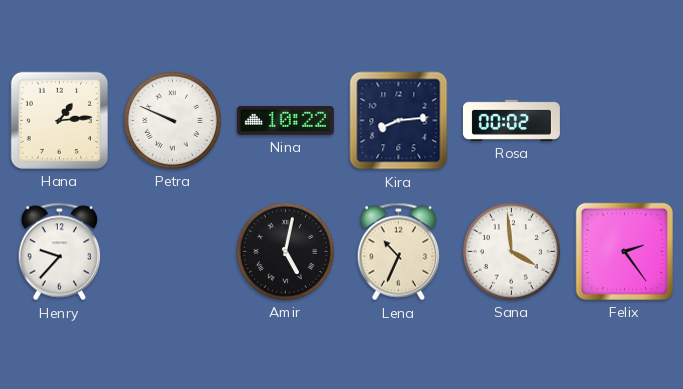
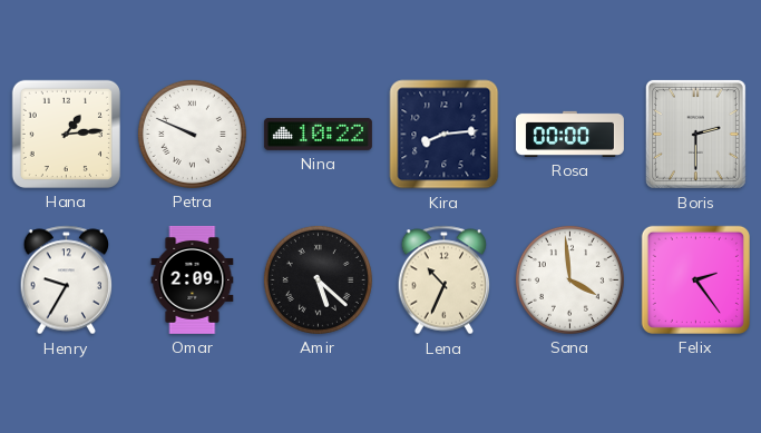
Rosa: 00:02 -> 00:00 (569, 134)
Boris: none -> 2:30 (695, 134)
Henry: 9:37 -> 9:35 (67, 281)
Omar: none -> 2:09 (193, 279)
Amir: 5:02 -> 5:22 (318, 279)
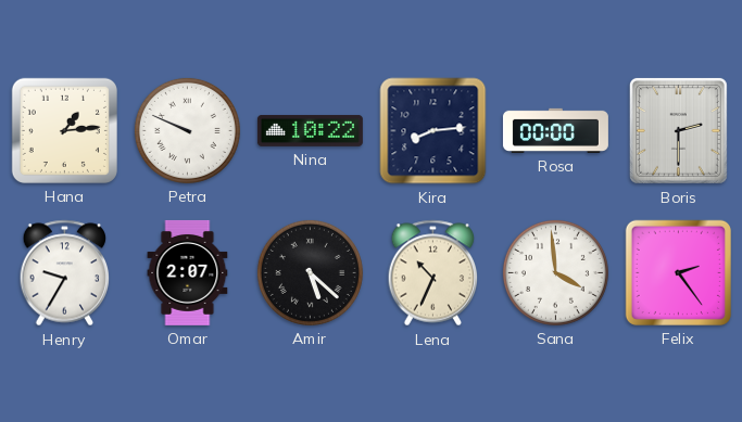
Omar: 2:09 -> 2:07 (188, 272)
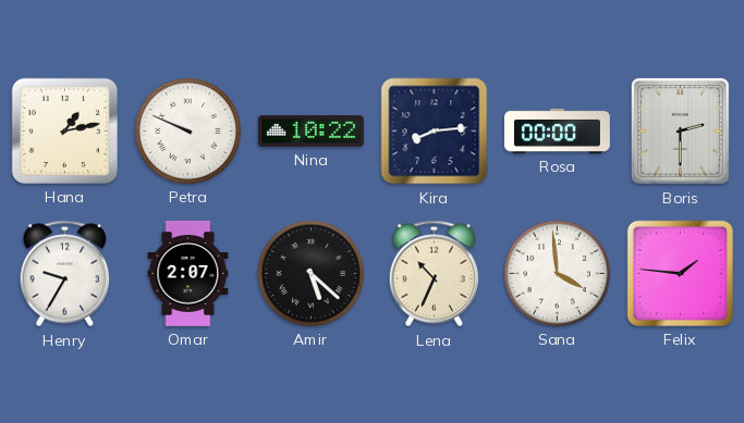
Hana: 1:14 -> 1:13 (64, 130)
Felix: 2:24 -> 1:46 (680, 273)
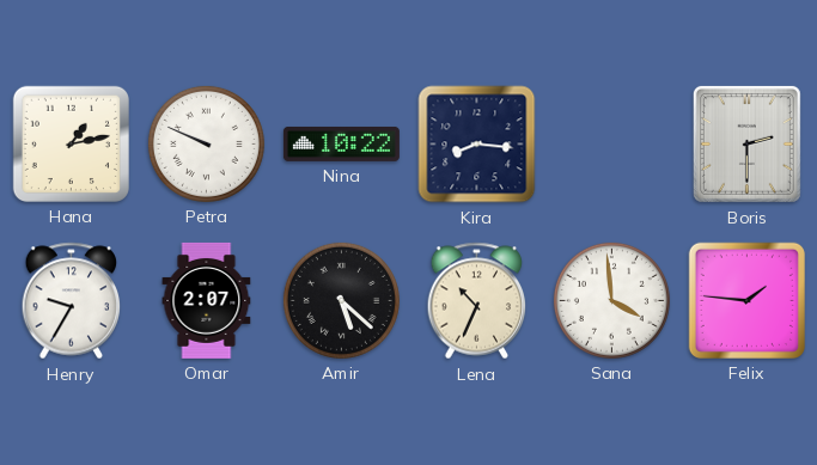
Kira: 8:14 -> 8:16 (477, 145)
Rosa: 00:00 -> none (557, 130)
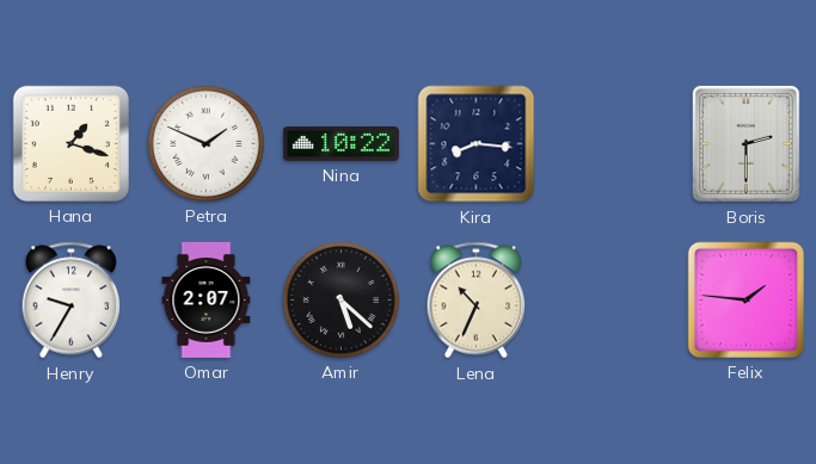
Hana: 1:13 -> 1:18 (70, 143)
Petra: 9:49 -> 1:49 (205, 143)
Sana: 3:59 -> none (611, 300)
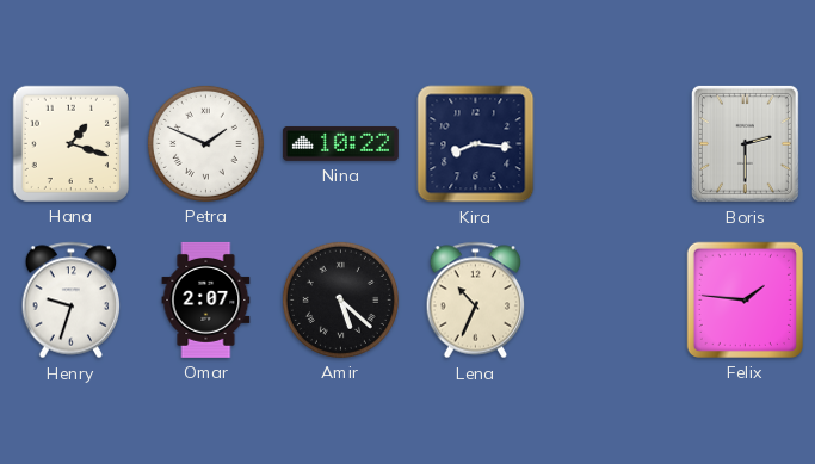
Henry: 9:35 -> 9:33 (72, 301)
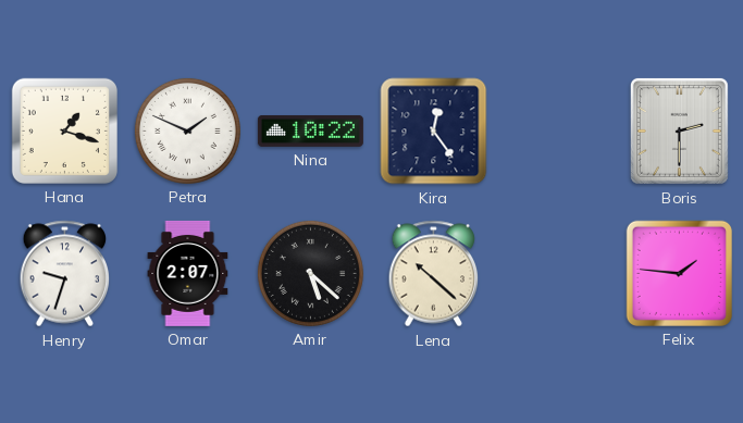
Kira: 8:16 -> 12:24 (434, 132)
Lena: 10:34 -> 10:22 (434, 274)
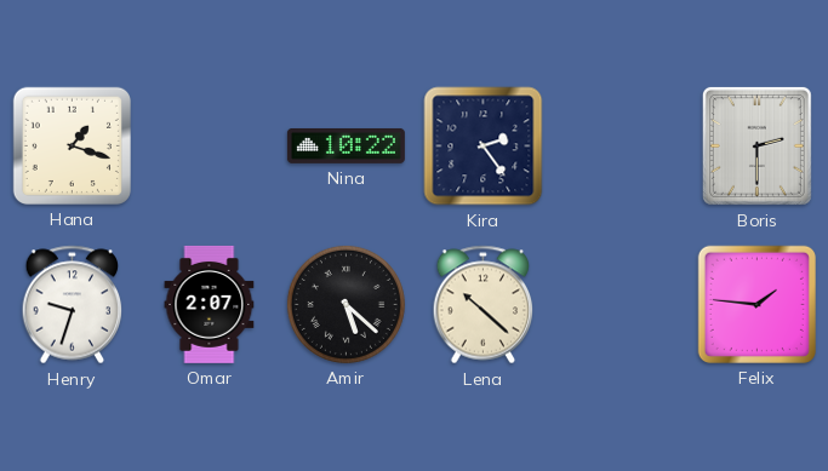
Petra: 1:49 -> none (187, 130)
Kira: 12:24 -> 2:24 (484, 147)
